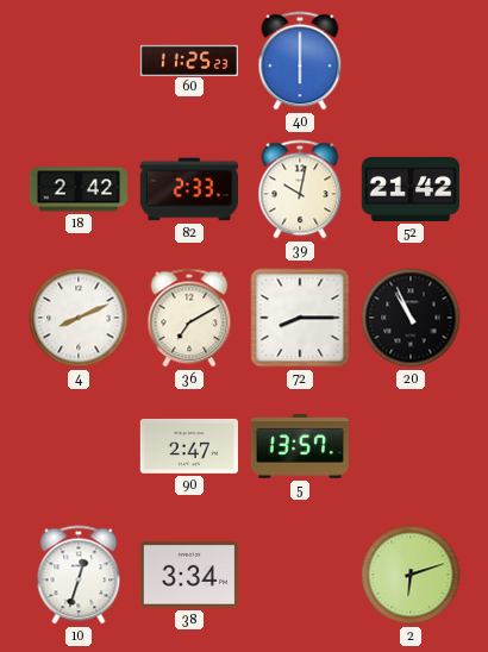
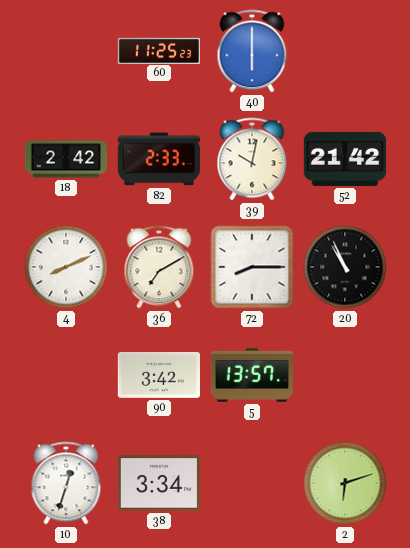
90: 2:47 -> 3:42 (158, 375)
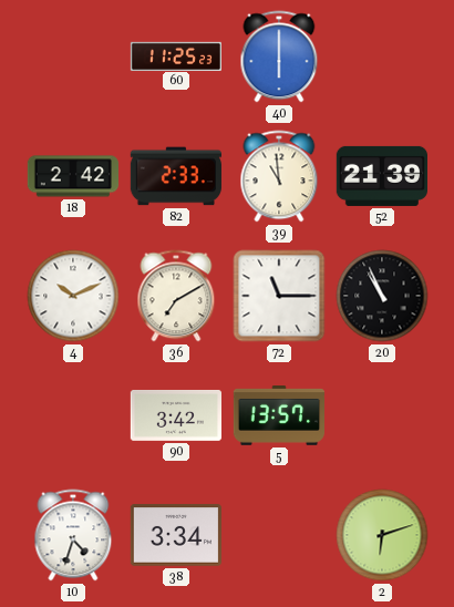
39: 10:02 -> 10:59 (279, 176)
52: 21:42 -> 21:39 (381, 176)
4: 8:11 -> 10:11 (73, 296)
72: 8:15 -> 11:15 (279, 296)
10: 12:33 -> 4:33 (73, 535)
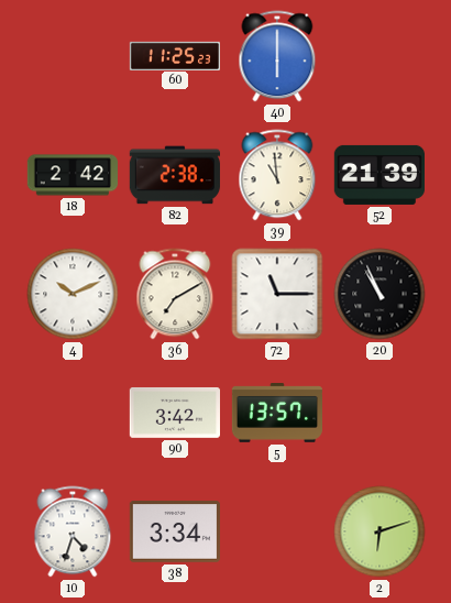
82: 2:33 -> 2:38 (175, 175)
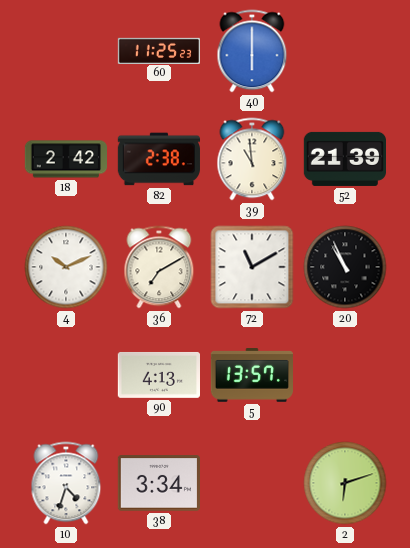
72: 11:15 -> 11:10 (252, 267)
90: 3:42 -> 4:13 (158, 375)
